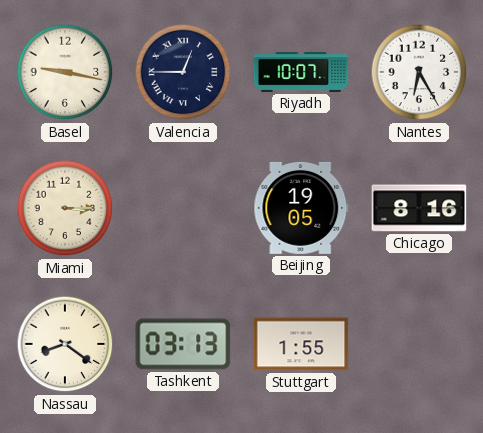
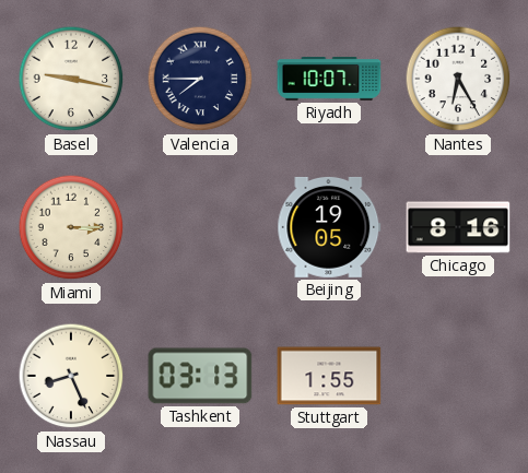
Valencia: 12:45 -> 7:45 (200, 79)
Nassau: 8:21 -> 8:26 (71, 376)
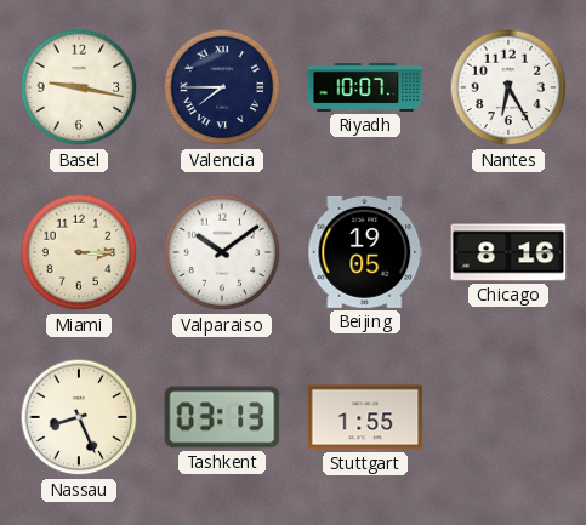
Valparaiso: none -> 10:09 (222, 252)
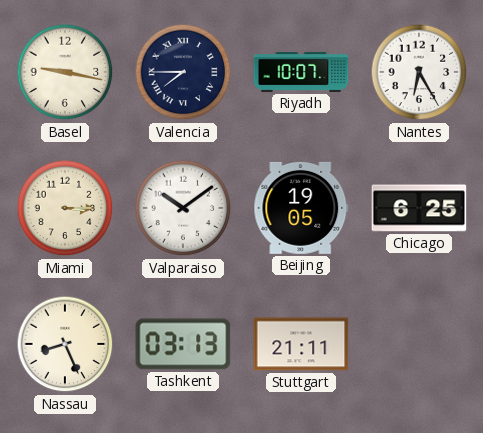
Chicago: 8:16 -> 6:25 (419, 208)
Stuttgart: 1:55 -> 21:11 (301, 344)
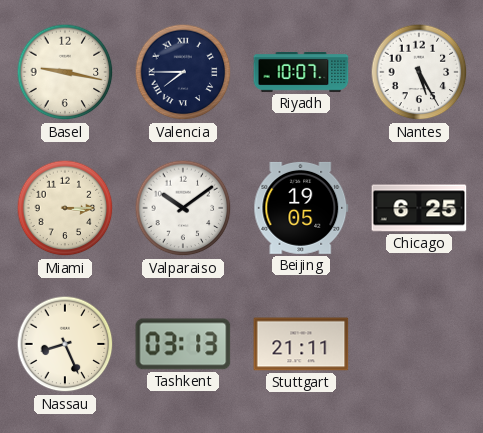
Nantes: 6:25 -> 5:25 (419, 72)
